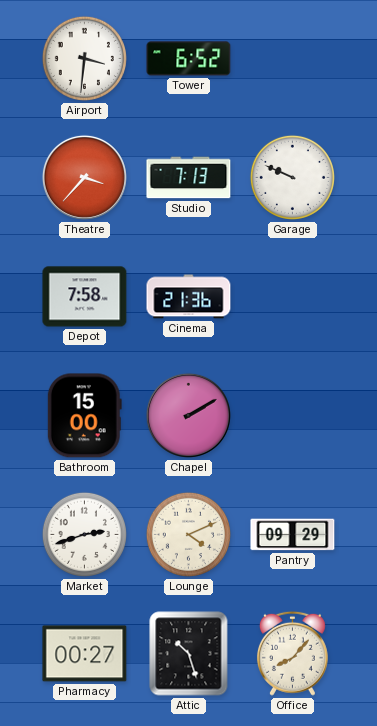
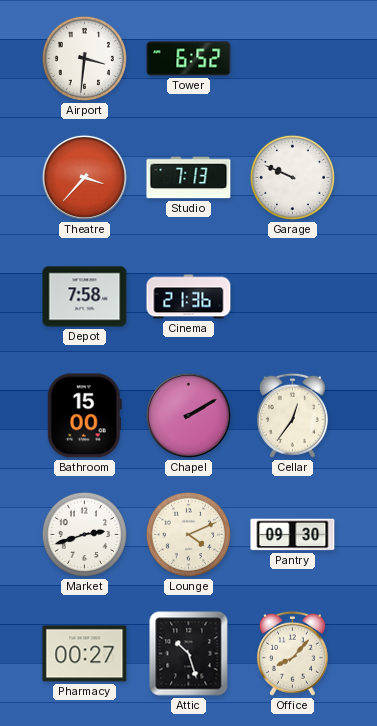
Cellar: none -> 12:36 (292, 415)
Pantry: 09:29 -> 09:30 (293, 535)
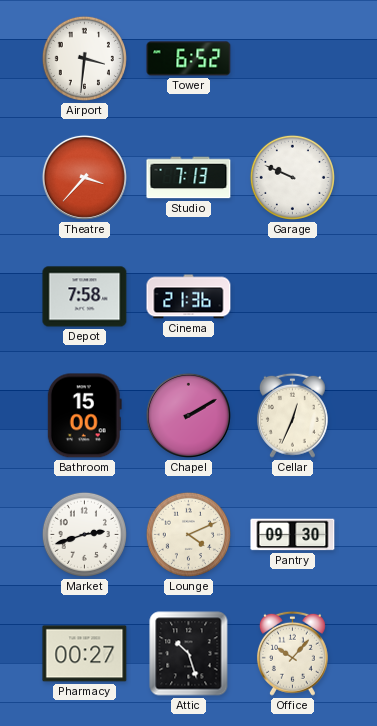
Cellar: 12:36 -> 12:34 (292, 415)
Office: 8:07 -> 10:07 (292, 653)
